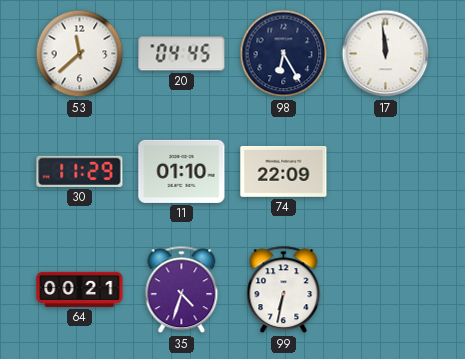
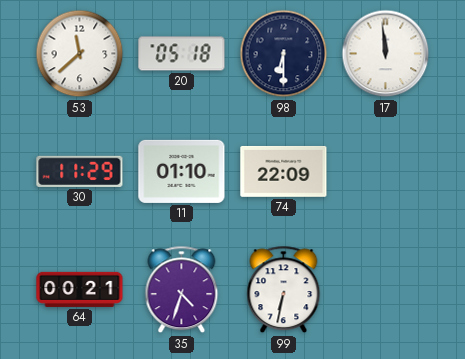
20: 04:45 -> 05:18 (182, 54)
98: 6:25 -> 6:30 (284, 54)
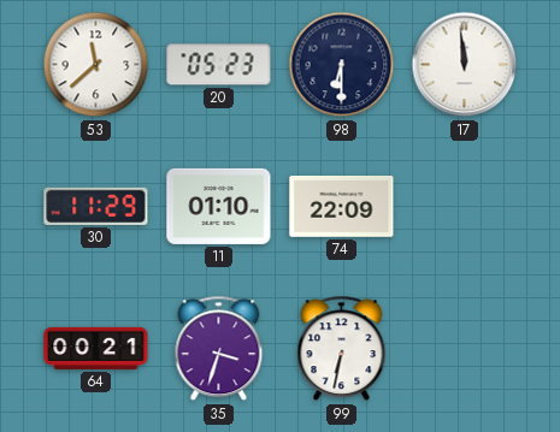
20: 05:18 -> 05:23 (219, 65)
35: 4:33 -> 3:33 (219, 349)
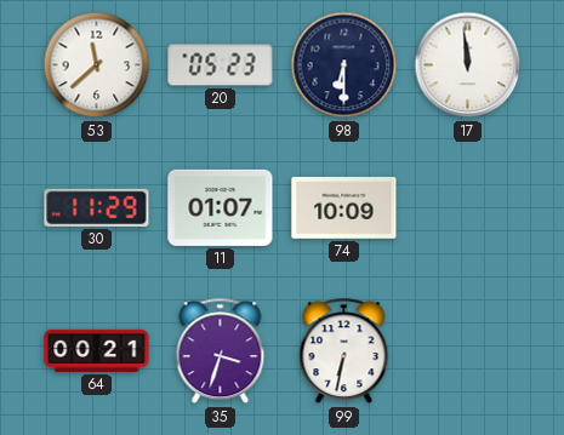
11: 01:10 -> 01:07 (221, 207)
74: 22:09 -> 10:09 (344, 207)
